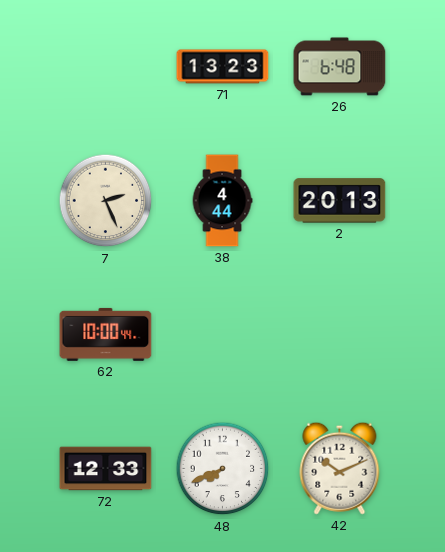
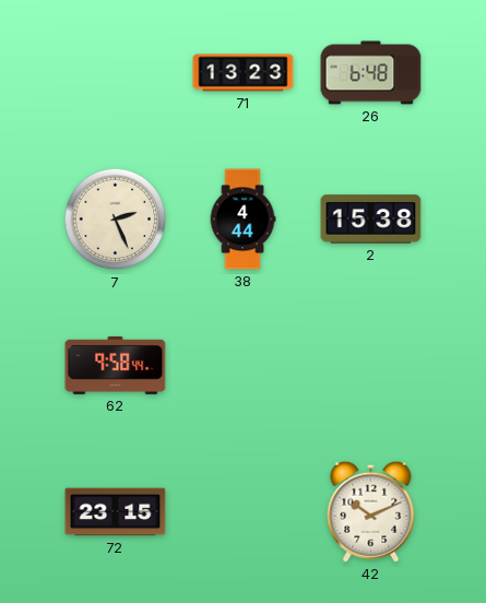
2: 20:13 -> 15:38 (371, 220)
62: 10:00 -> 9:58 (116, 365)
72: 12:33 -> 23:15 (116, 512)
48: 7:41 -> none (223, 469)
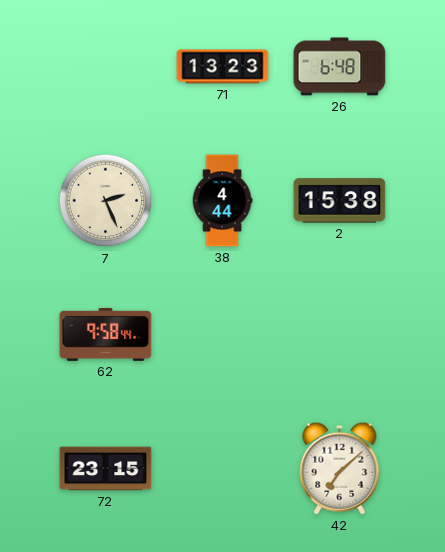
42: 10:11 -> 7:08 (340, 468)
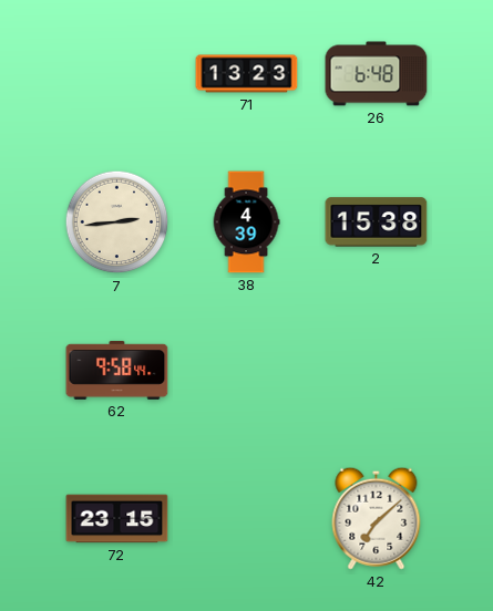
7: 2:26 -> 2:44 (117, 222)
38: 4:44 -> 4:39 (246, 222)
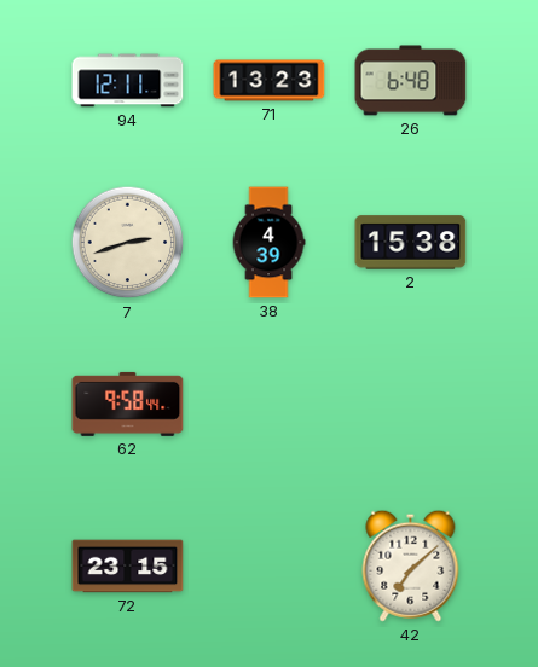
94: none -> 12:11 (128, 81)
7: 2:44 -> 2:42 (128, 243)
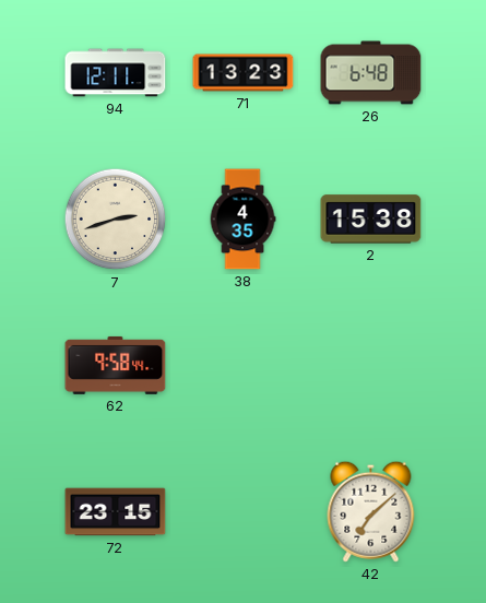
38: 4:39 -> 4:35 (242, 220)
